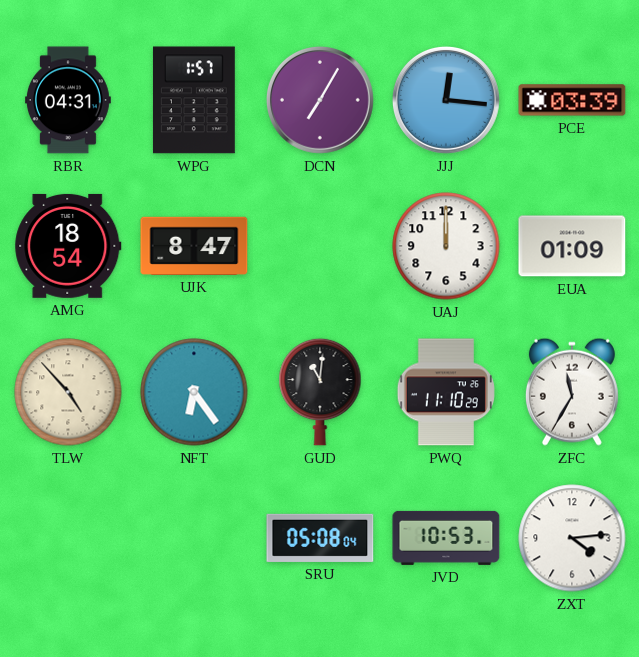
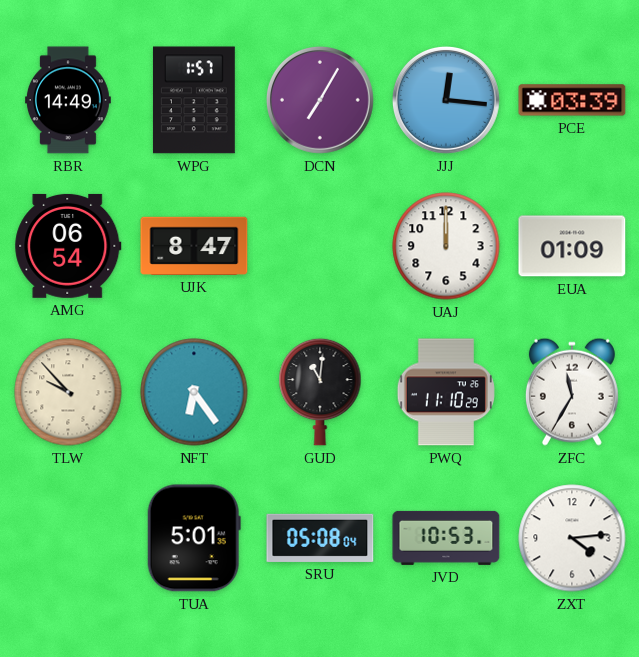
RBR: 04:31 -> 14:49 (68, 100)
AMG: 18:54 -> 06:54 (68, 246)
TLW: 4:53 -> 9:53 (68, 392)
TUA: none -> 5:01 (194, 538)
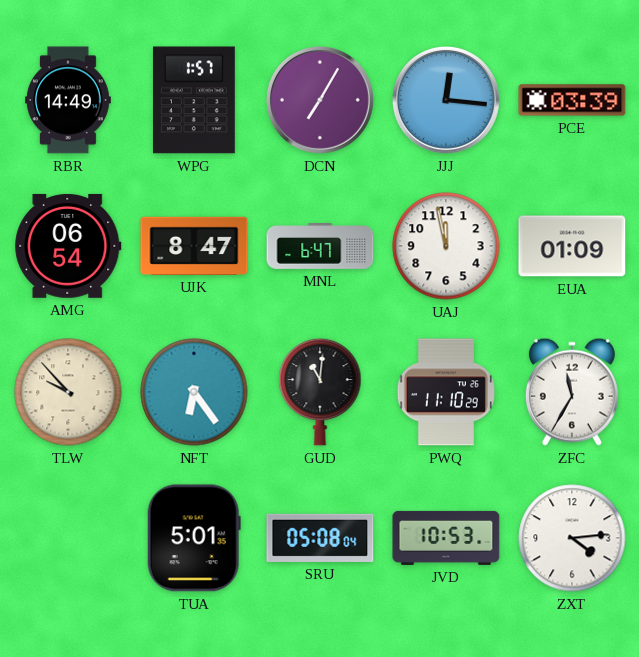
MNL: none -> 6:47 (320, 246)
UAJ: 12:00 -> 11:58 (446, 246)
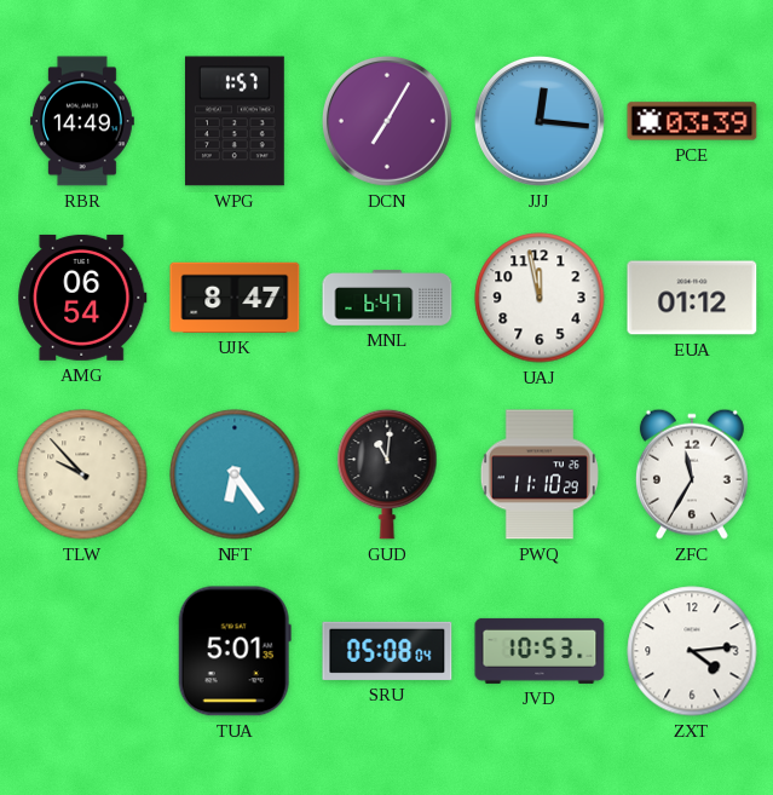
EUA: 01:09 -> 01:12 (692, 298)
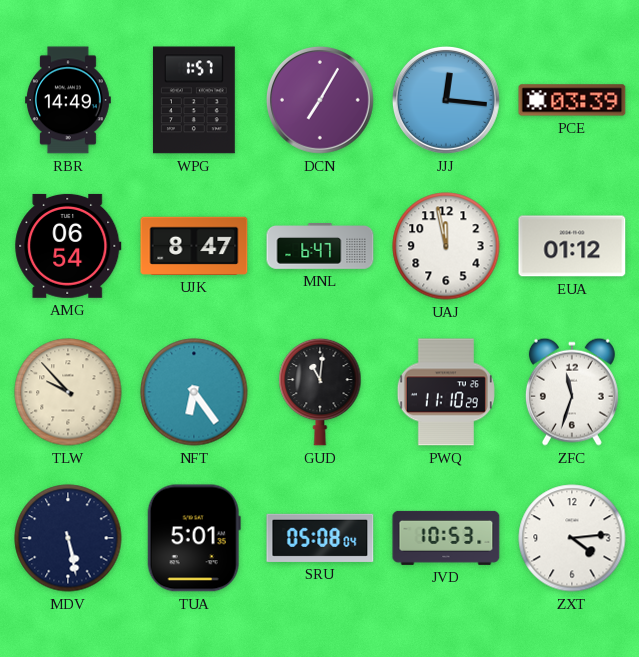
ZFC: 11:35 -> 11:33 (572, 392)
MDV: none -> 5:28 (68, 538)
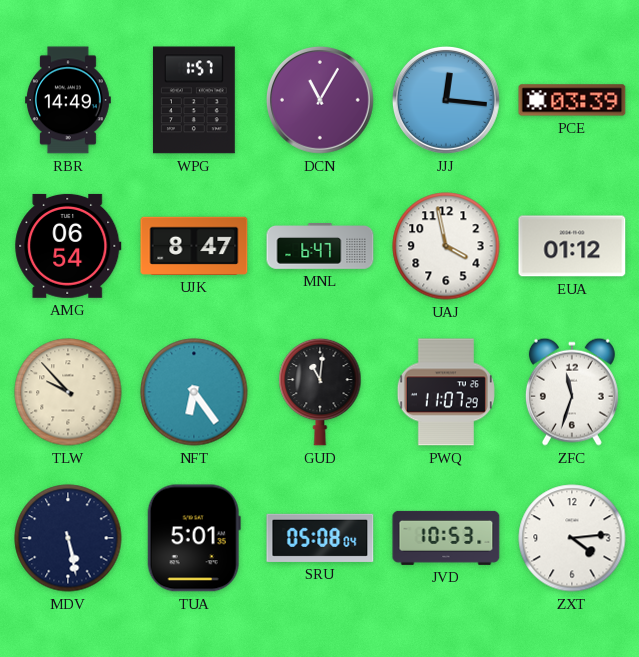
DCN: 7:05 -> 11:05 (320, 100)
UAJ: 11:58 -> 3:58 (446, 246)
PWQ: 11:10 -> 11:07 (446, 392)
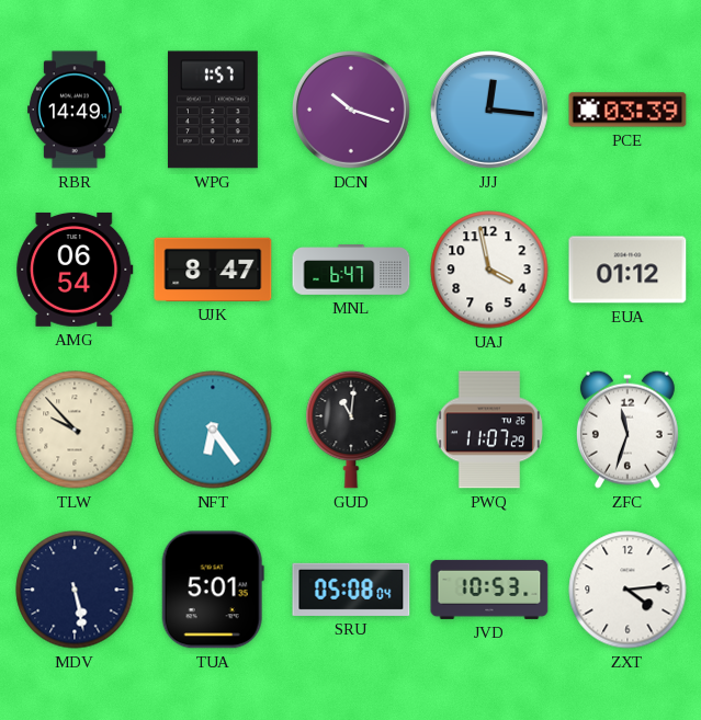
DCN: 11:05 -> 10:18 (351, 110)
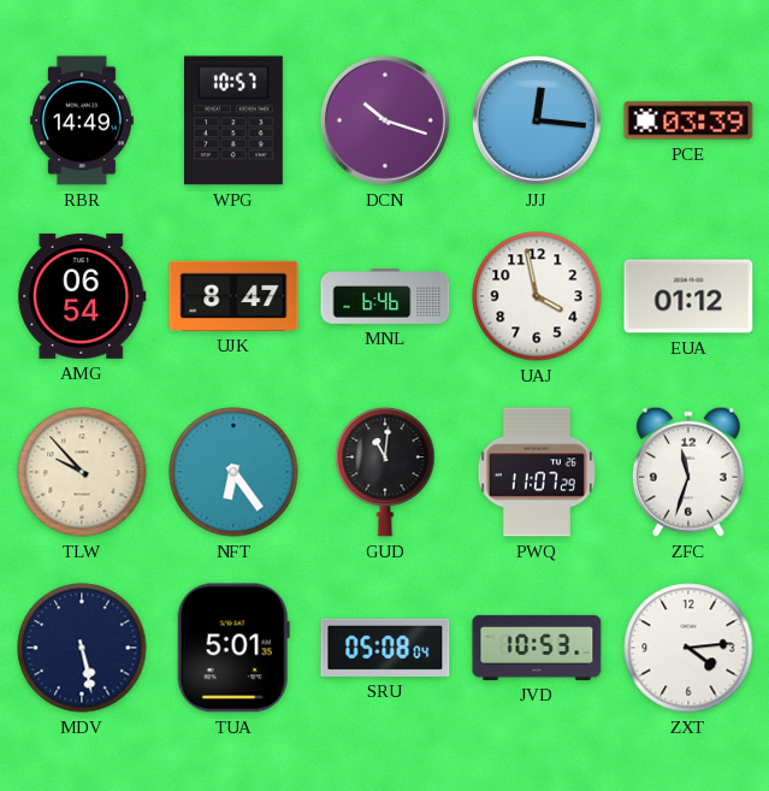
WPG: 1:57 -> 10:57 (233, 120)
MNL: 6:47 -> 6:46 (385, 296)
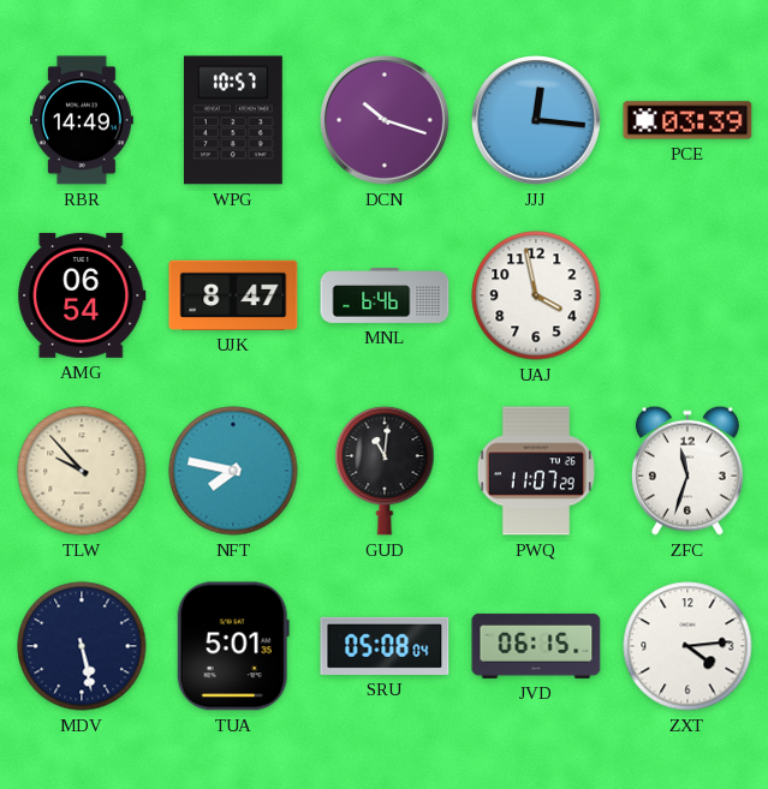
EUA: 01:12 -> none (688, 296)
NFT: 6:24 -> 7:47 (233, 471)
JVD: 10:53 -> 06:15 (536, 646)
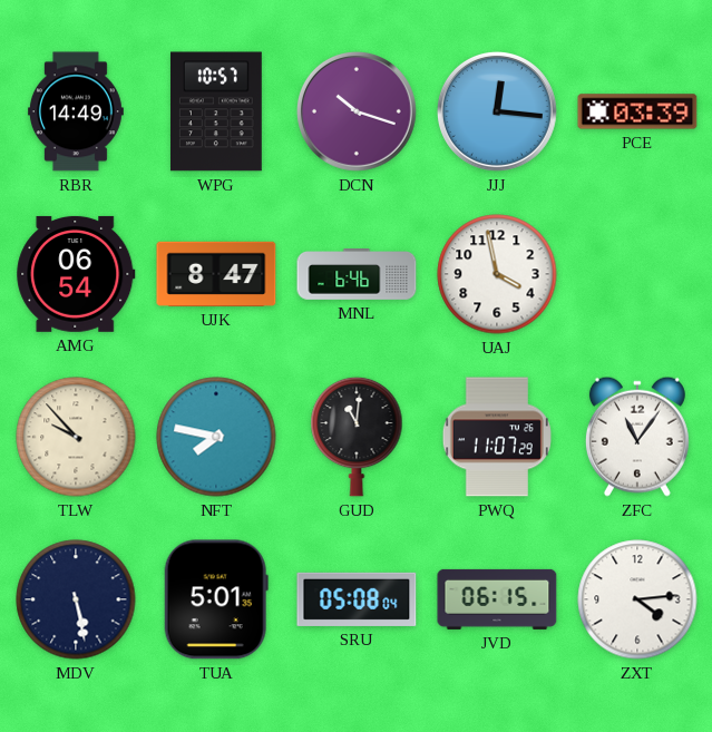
ZFC: 11:33 -> 11:06 (637, 437)
